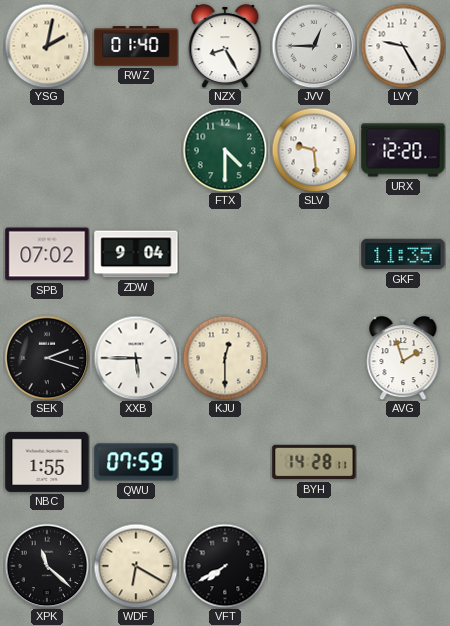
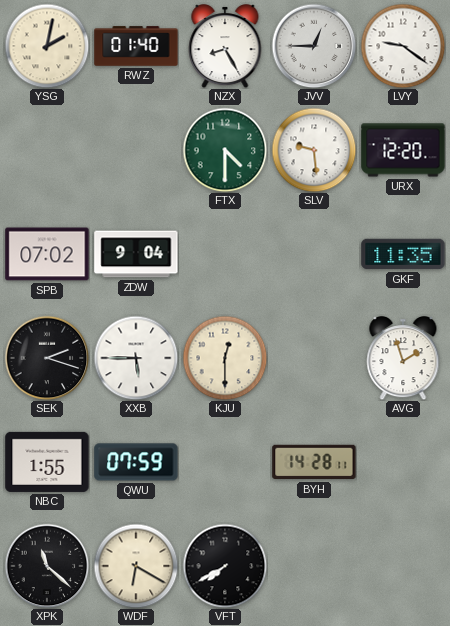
LVY: 9:25 -> 9:21 (403, 46)
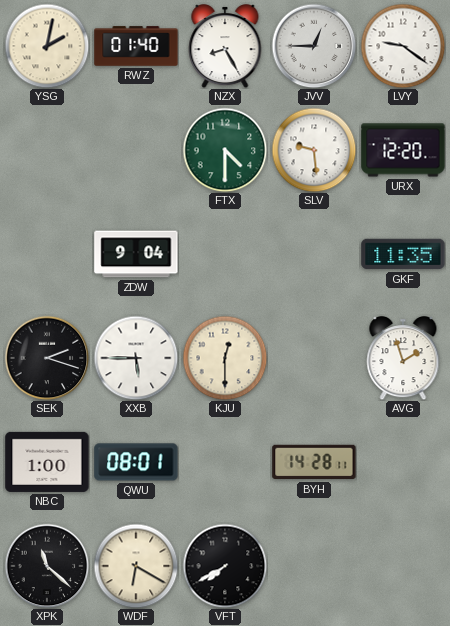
SPB: 07:02 -> none (47, 254)
NBC: 1:55 -> 1:00 (47, 462)
QWU: 07:59 -> 08:01 (136, 462)
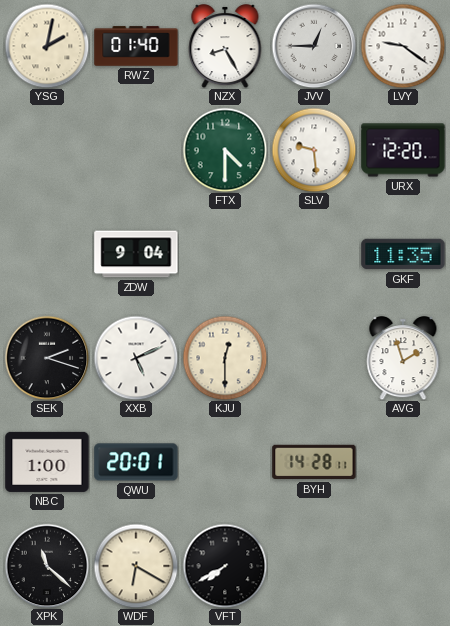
XXB: 5:45 -> 5:11 (136, 358)
QWU: 08:01 -> 20:01 (136, 462)
